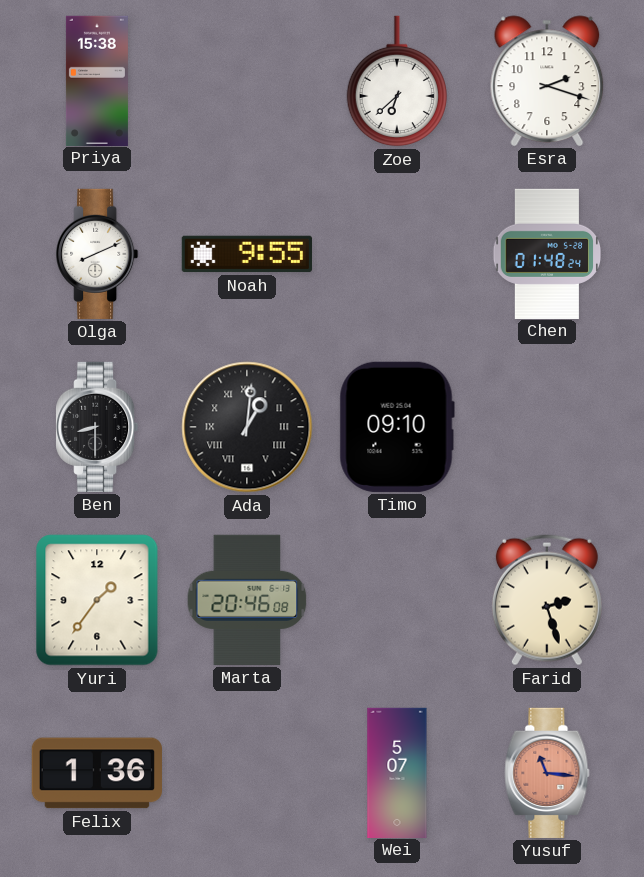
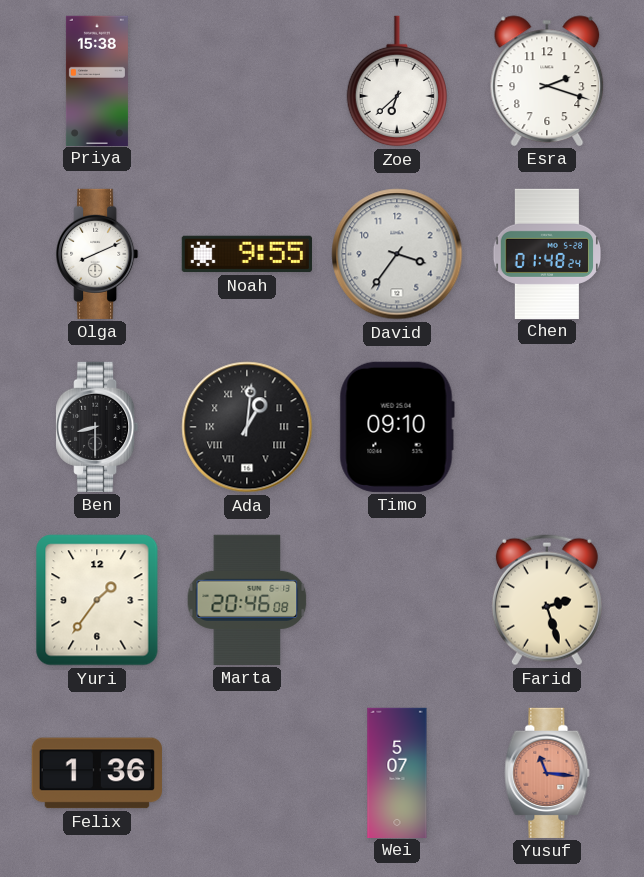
David: none -> 3:36 (397, 254)
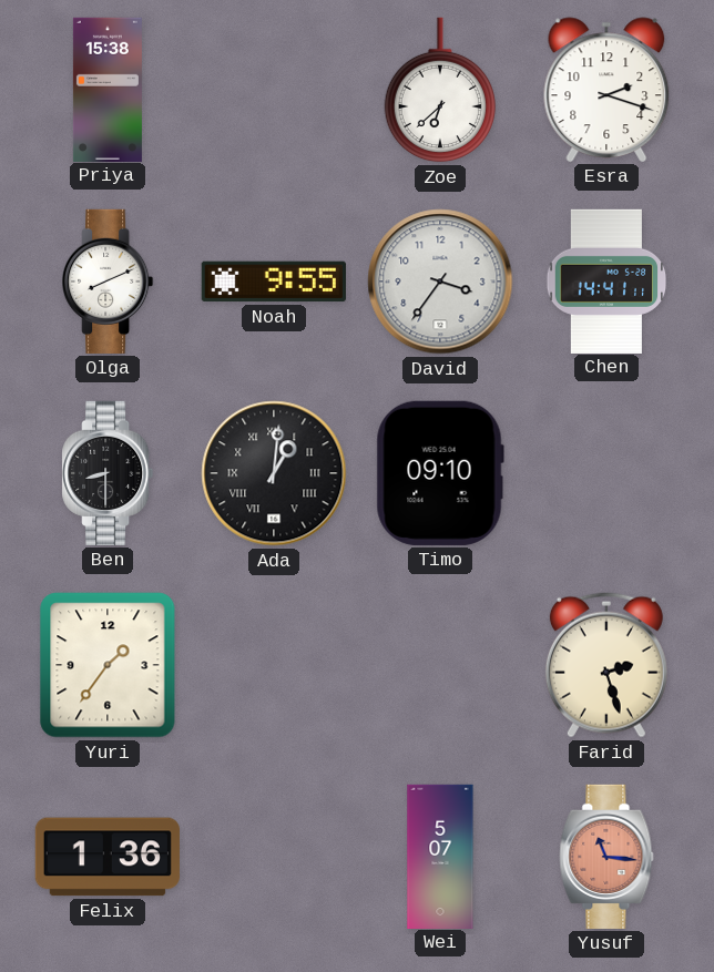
Chen: 01:48 -> 14:41 (606, 280)
Marta: 20:46 -> none (247, 600)
